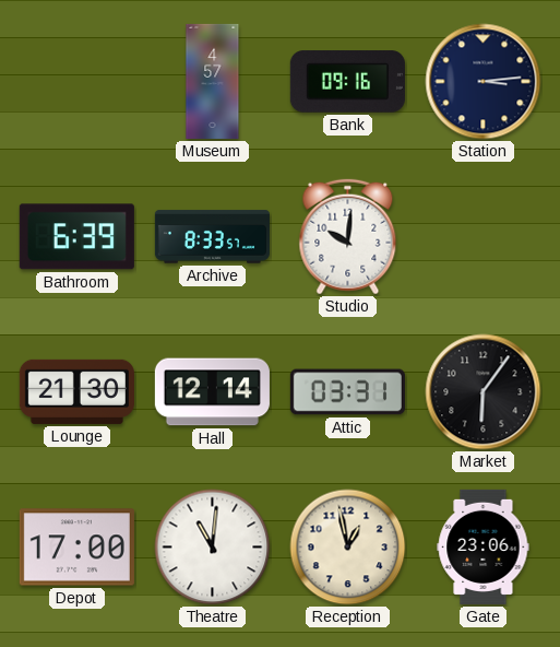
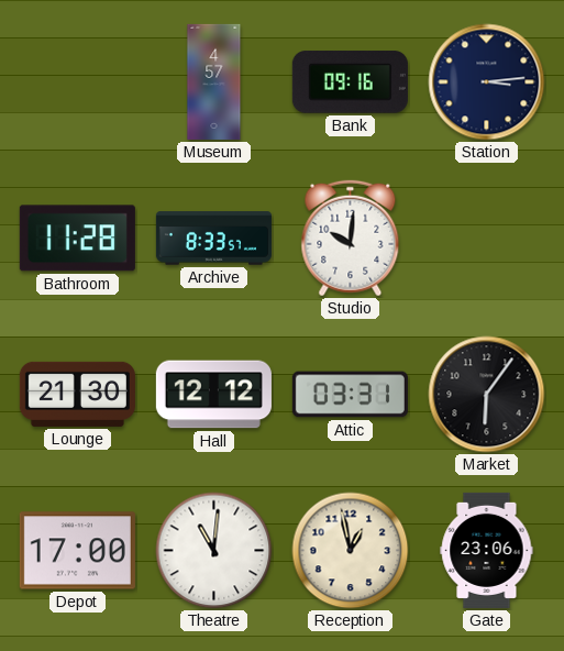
Bathroom: 6:39 -> 11:28 (77, 239)
Hall: 12:14 -> 12:12 (213, 395)
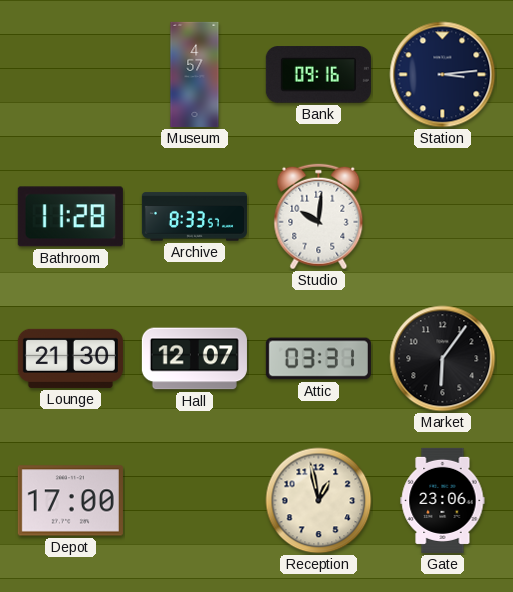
Hall: 12:12 -> 12:07 (194, 359)
Theatre: 11:01 -> none (214, 551)
